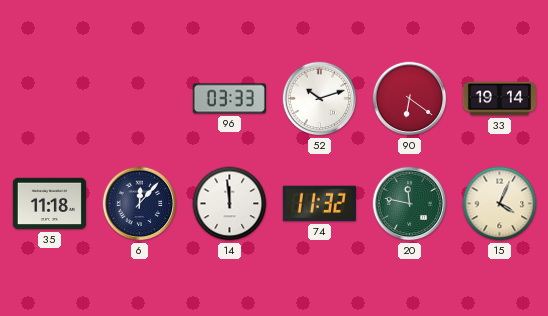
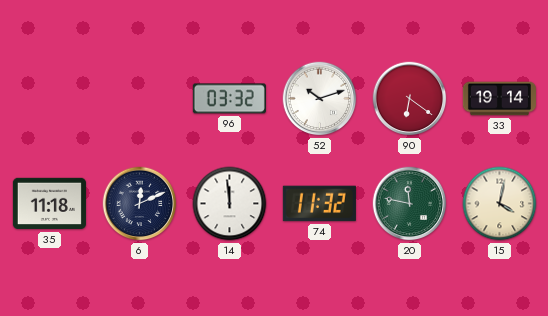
96: 03:33 -> 03:32 (229, 99)
6: 12:07 -> 12:11 (140, 204)
15: 4:04 -> 4:02 (500, 204)
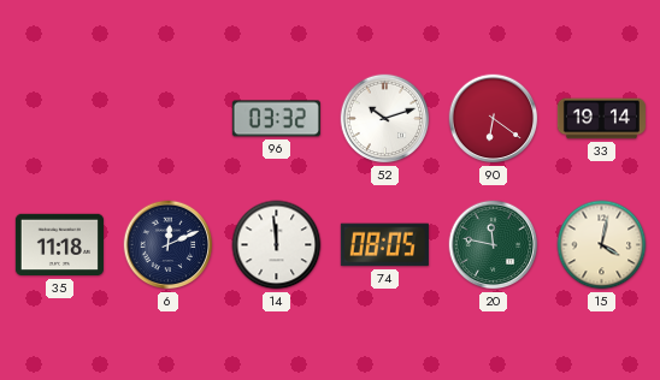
74: 11:32 -> 08:05 (384, 245)
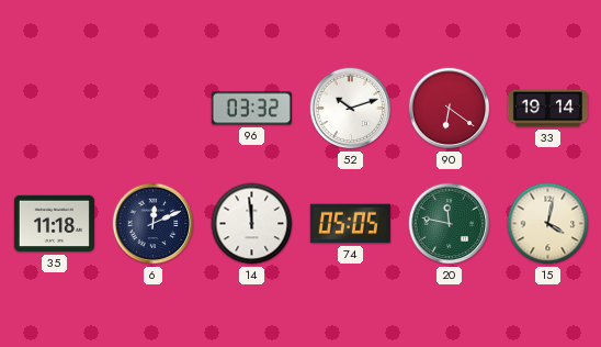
74: 08:05 -> 05:05 (350, 224)
